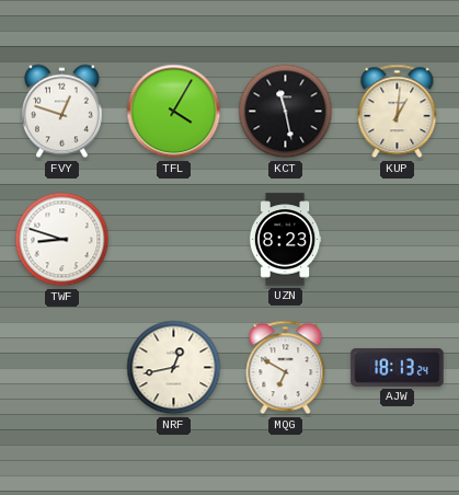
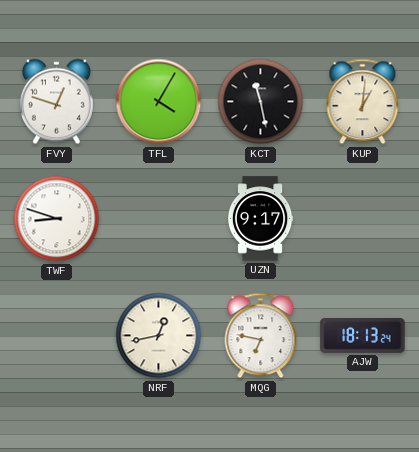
UZN: 8:23 -> 9:17 (260, 219)
MQG: 6:50 -> 6:47 (261, 336)
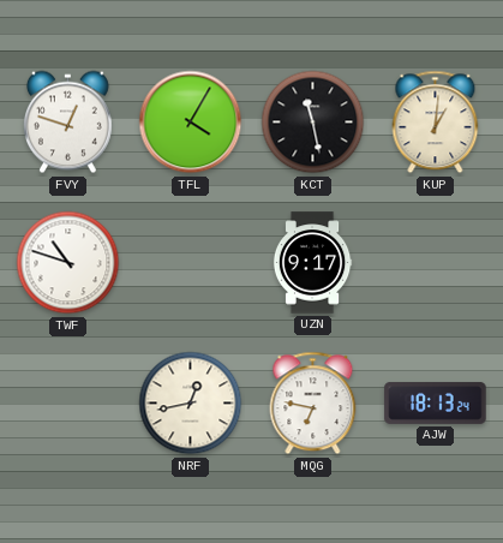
TWF: 8:48 -> 10:48 (68, 263)
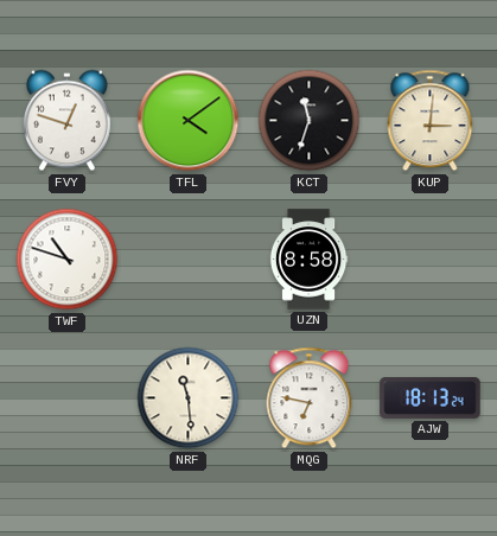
TFL: 4:05 -> 4:09 (189, 121)
KCT: 11:28 -> 11:33 (310, 121)
KUP: 1:01 -> 3:01 (431, 121)
UZN: 9:17 -> 8:58 (308, 260)
NRF: 12:43 -> 11:29 (189, 398)
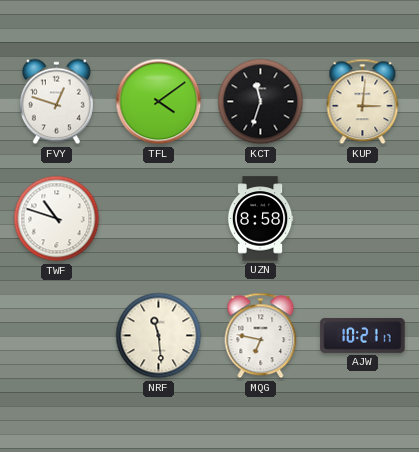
AJW: 18:13 -> 10:21 (363, 335)
